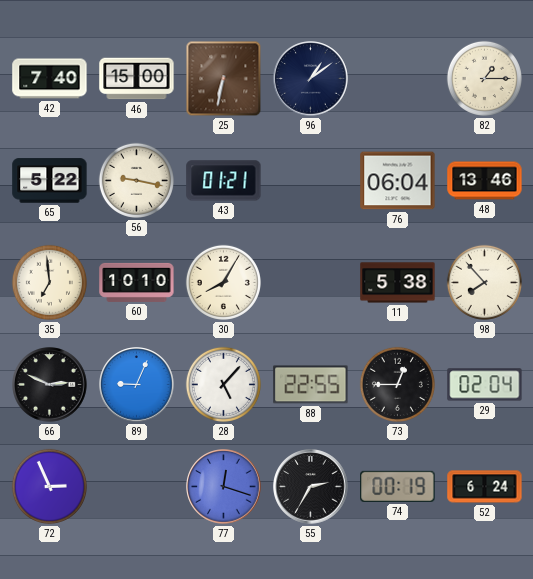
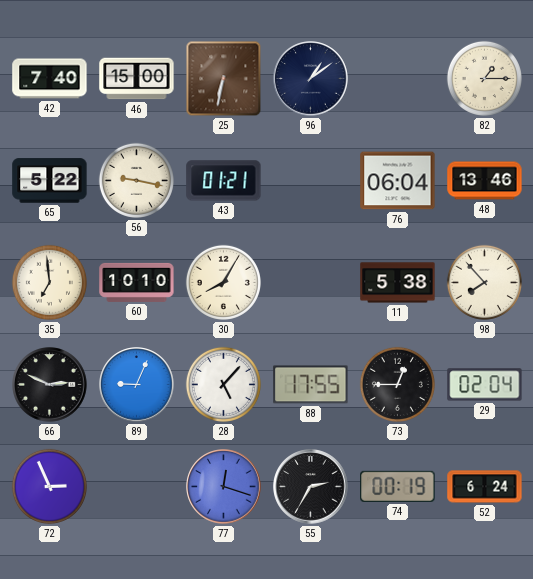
88: 22:55 -> 17:55 (311, 385)
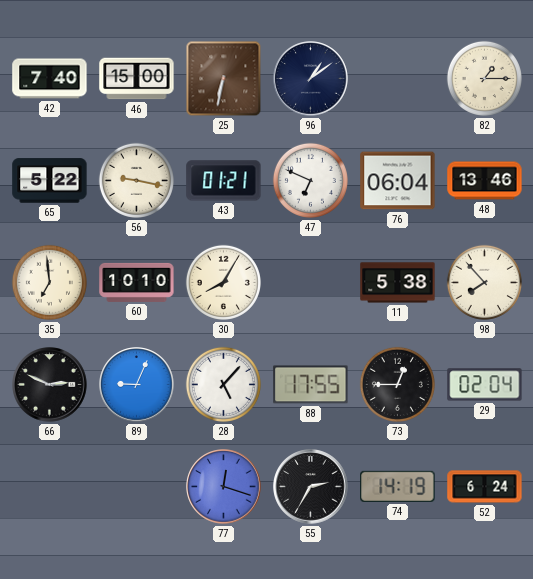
47: none -> 6:49 (310, 180)
72: 2:56 -> none (49, 486)
74: 00:19 -> 14:19 (398, 486)
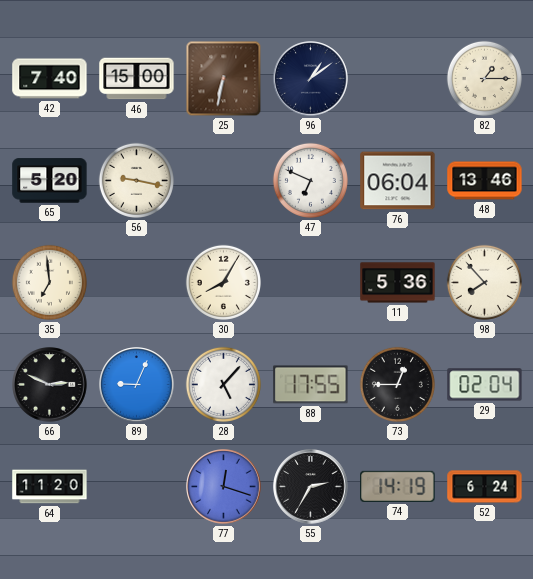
65: 5:22 -> 5:20 (50, 181)
43: 01:21 -> none (224, 181)
60: 10:10 -> none (137, 282)
11: 5:38 -> 5:36 (398, 283)
64: none -> 11:20 (50, 487)
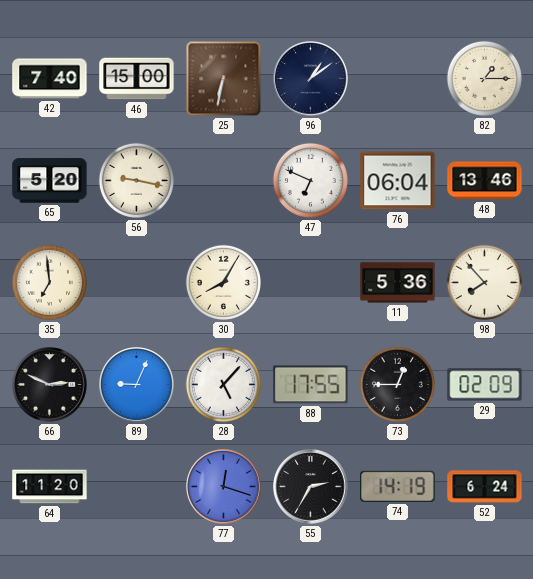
29: 02:04 -> 02:09 (485, 385)
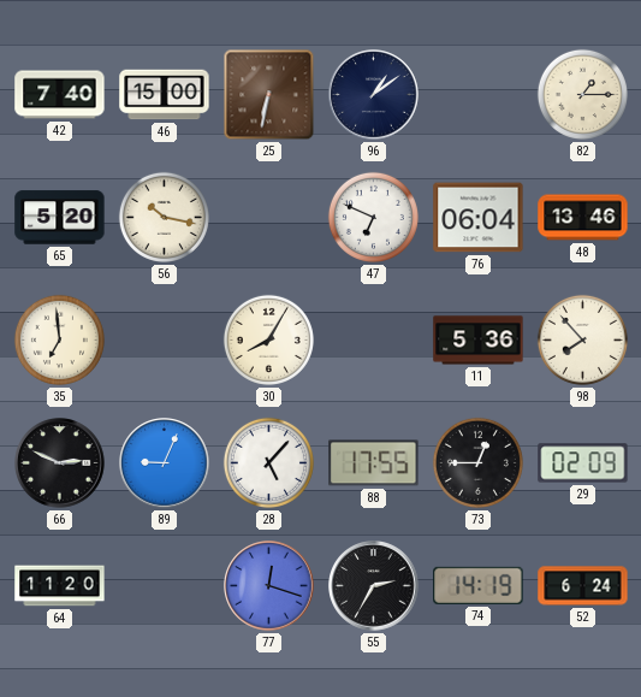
56: 9:17 -> 10:17 (164, 217)
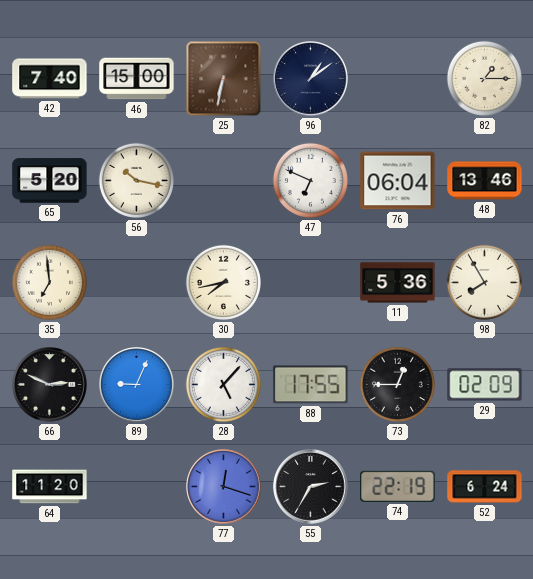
30: 8:05 -> 7:43 (223, 282)
98: 7:53 -> 7:55 (484, 282)
74: 14:19 -> 22:19 (398, 486)
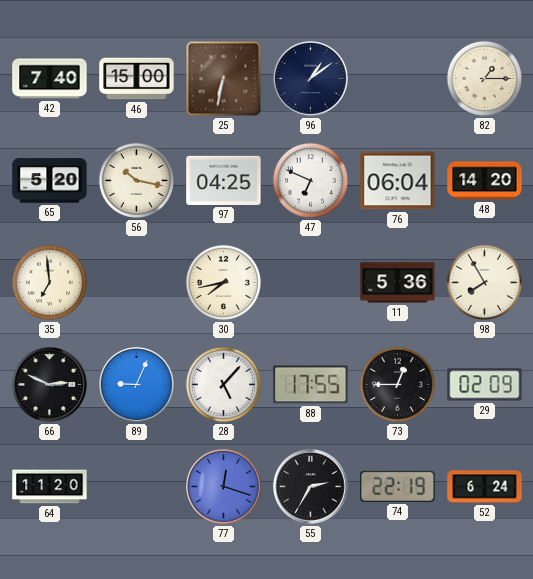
97: none -> 04:25 (224, 180)
48: 13:46 -> 14:20 (485, 181)
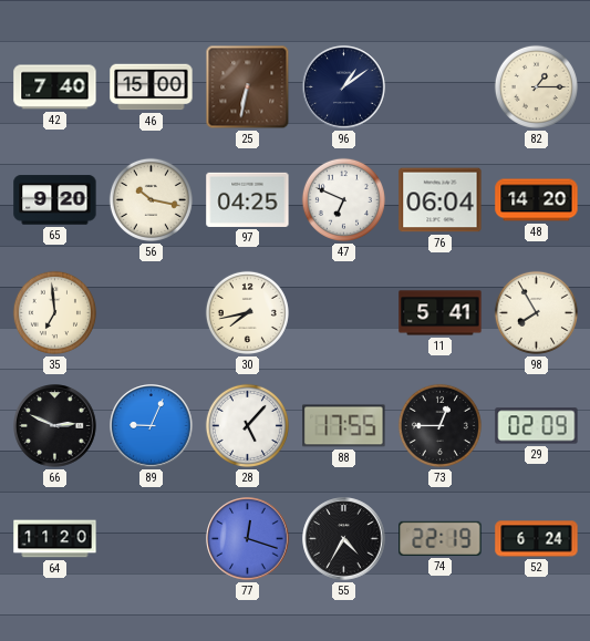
65: 5:20 -> 9:20 (55, 200)
11: 5:36 -> 5:41 (441, 313)
55: 2:35 -> 4:35 (344, 539)
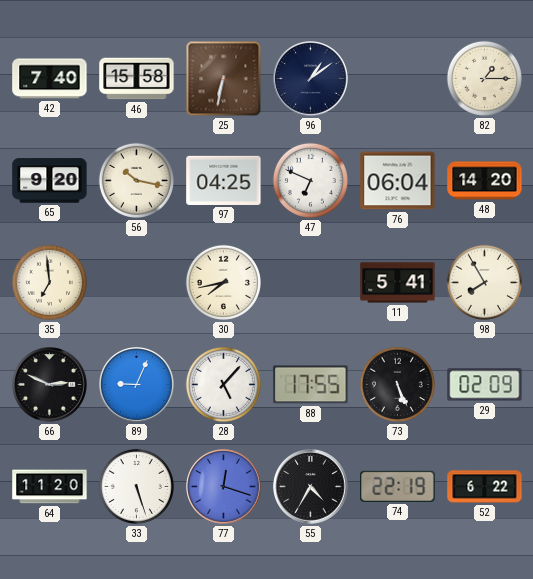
46: 15:00 -> 15:58 (137, 79)
73: 12:45 -> 5:26 (397, 384)
33: none -> 5:27 (136, 486)
52: 6:24 -> 6:22 (485, 487)
